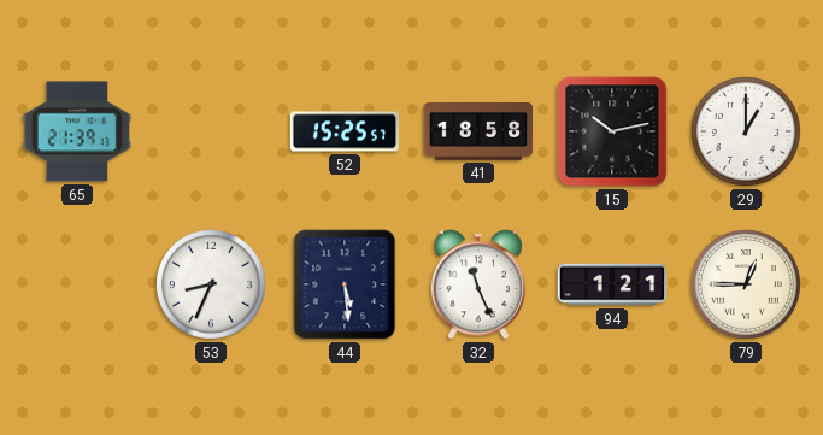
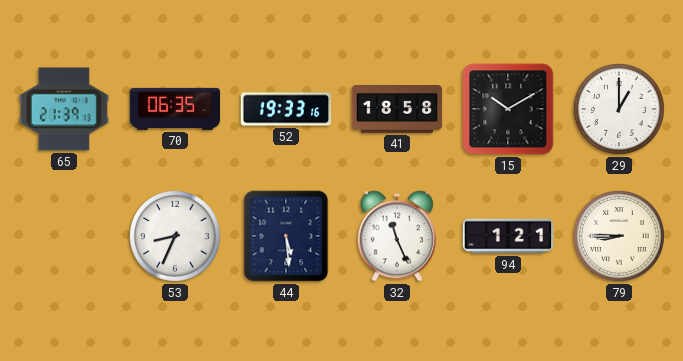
70: none -> 06:35 (175, 109)
52: 15:25 -> 19:33 (286, 109)
15: 10:13 -> 10:10 (508, 109)
79: 12:45 -> 8:45 (619, 236)
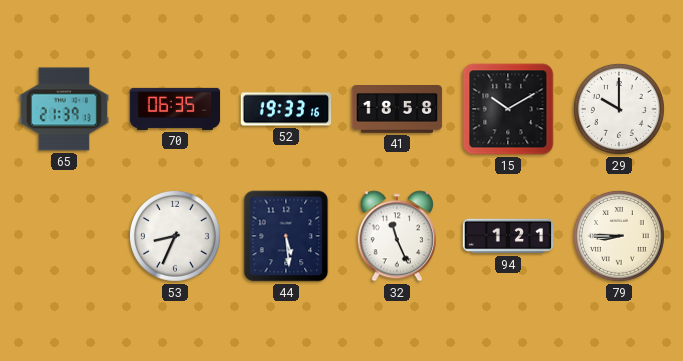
29: 1:00 -> 10:00 (619, 109)
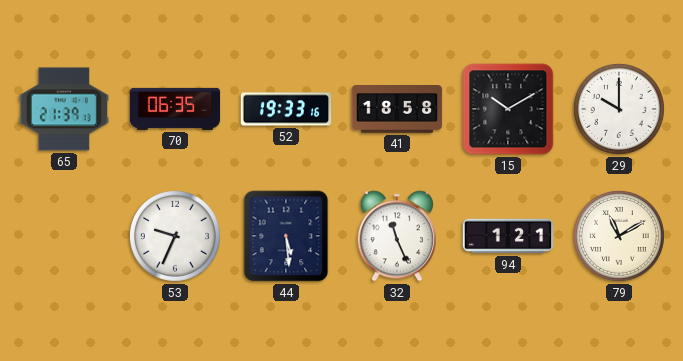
53: 8:34 -> 9:34 (175, 236)
79: 8:45 -> 11:10 (619, 236)
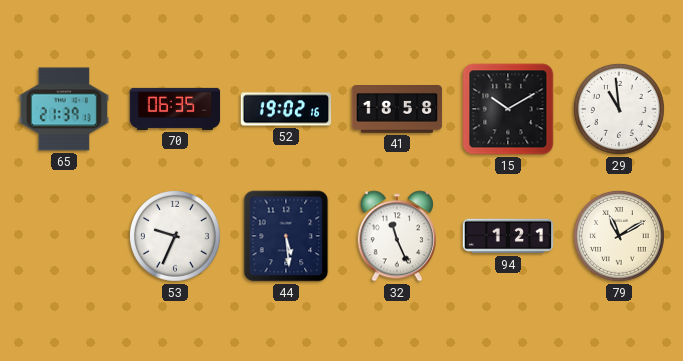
52: 19:33 -> 19:02 (286, 109)
29: 10:00 -> 10:59 (619, 109)
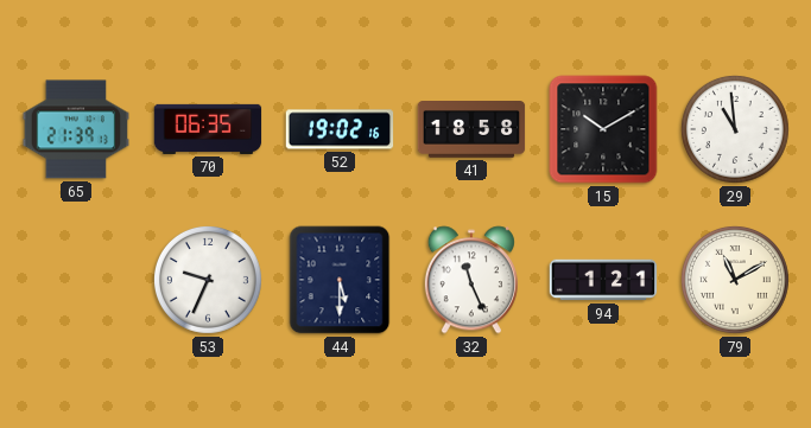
44: 5:29 -> 5:30 (340, 280)
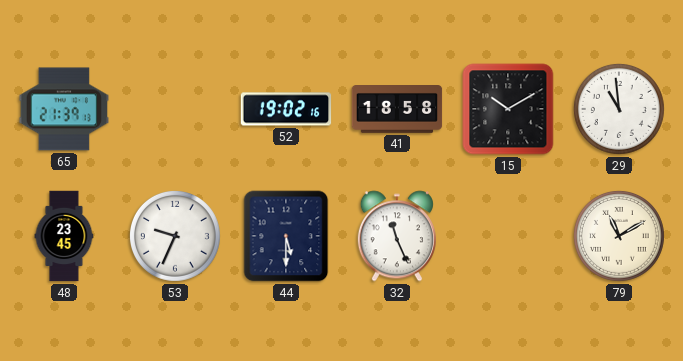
70: 06:35 -> none (208, 129)
48: none -> 23:45 (64, 236)
94: 1:21 -> none (603, 280)
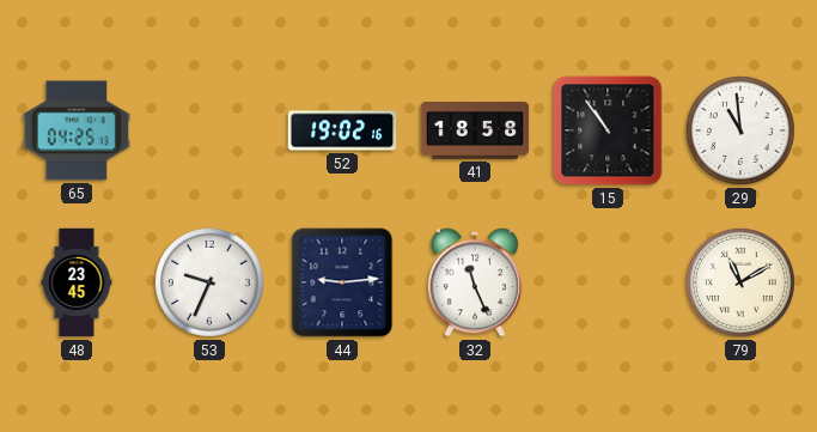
65: 21:39 -> 04:25 (77, 130)
15: 10:10 -> 10:54 (608, 130)
44: 5:30 -> 9:14 (342, 282)
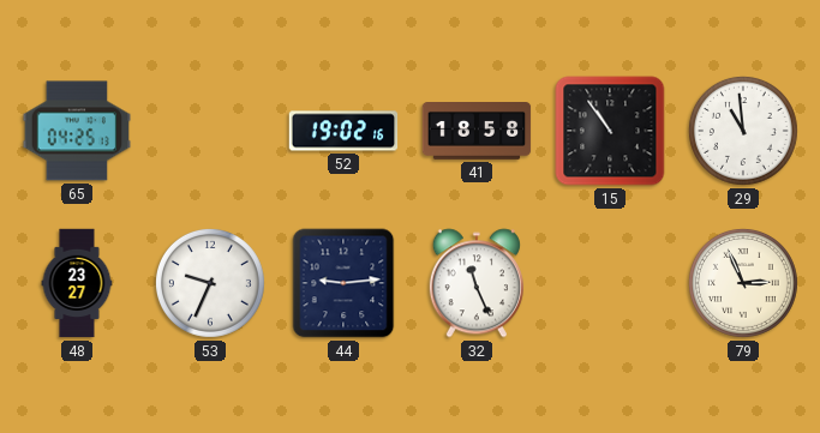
48: 23:45 -> 23:27 (77, 283)
79: 11:10 -> 2:56 (743, 283)
